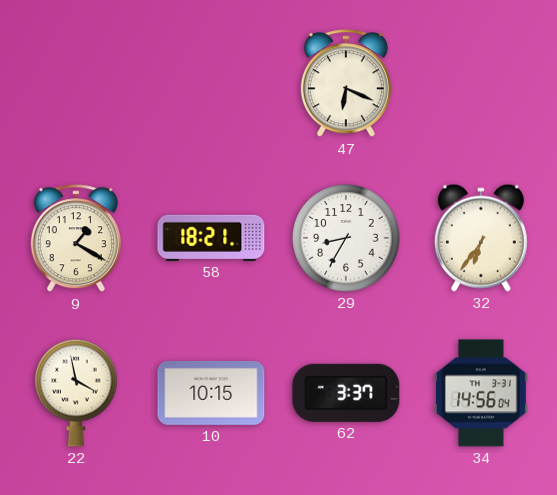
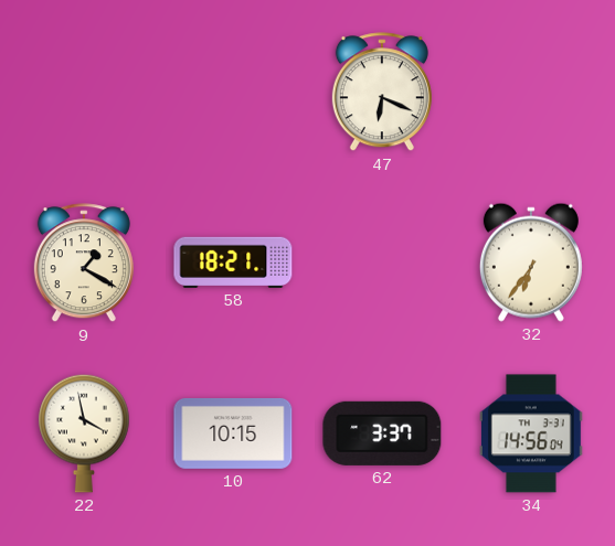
29: 8:35 -> none (346, 238)
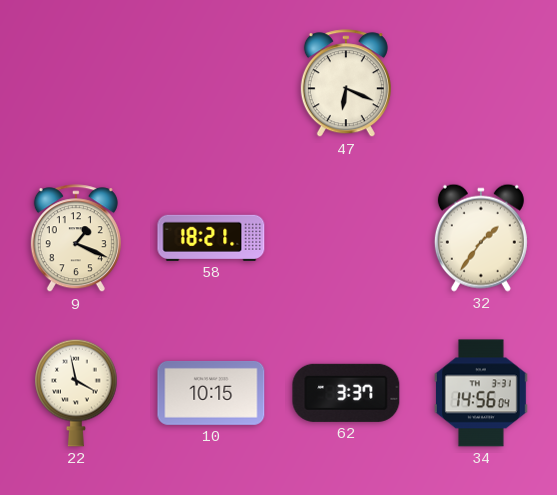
9: 1:20 -> 1:19 (76, 239)
32: 6:36 -> 1:36 (481, 238)
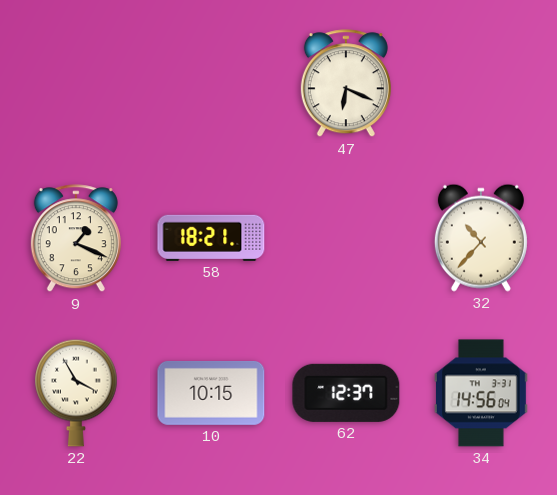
32: 1:36 -> 10:37 (481, 238)
22: 3:58 -> 3:55 (76, 393)
62: 3:37 -> 12:37 (346, 393)
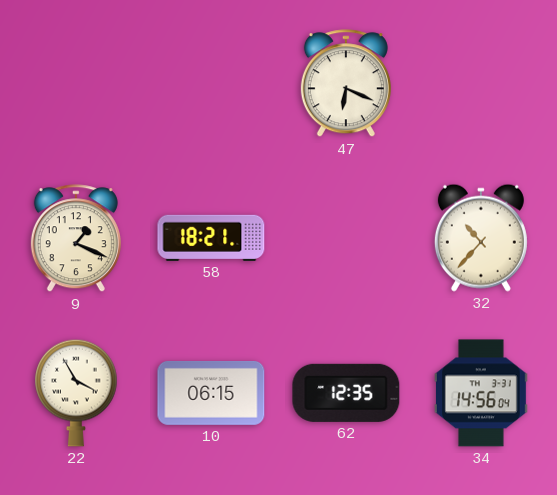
10: 10:15 -> 06:15 (211, 393)
62: 12:37 -> 12:35 (346, 393)
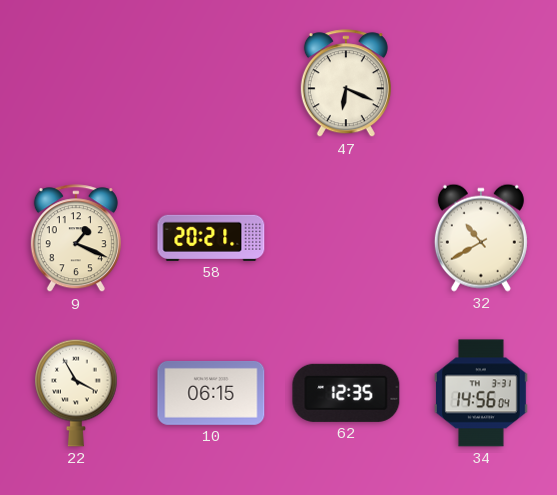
58: 18:21 -> 20:21 (211, 238)
32: 10:37 -> 10:40 (481, 238)
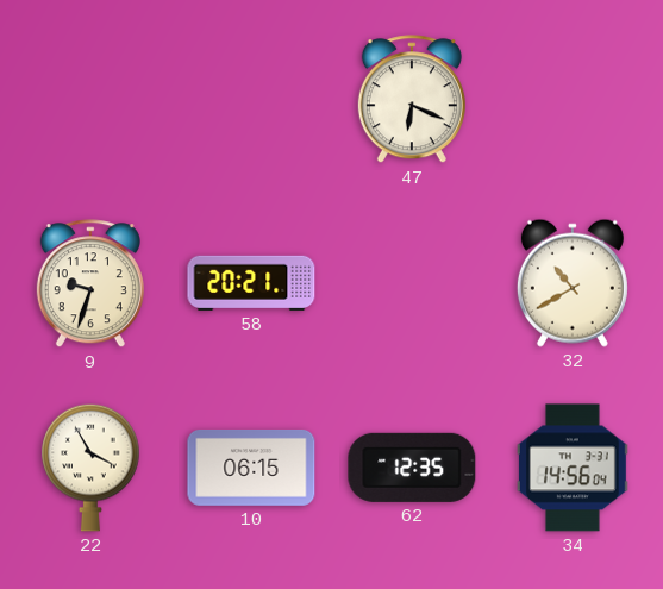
9: 1:19 -> 9:33 (90, 284)
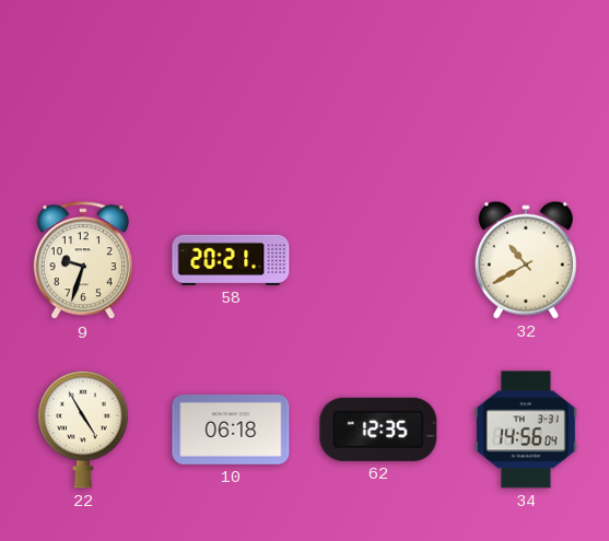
47: 6:19 -> none (412, 100)
22: 3:55 -> 4:55 (83, 430)
10: 06:15 -> 06:18 (231, 430)
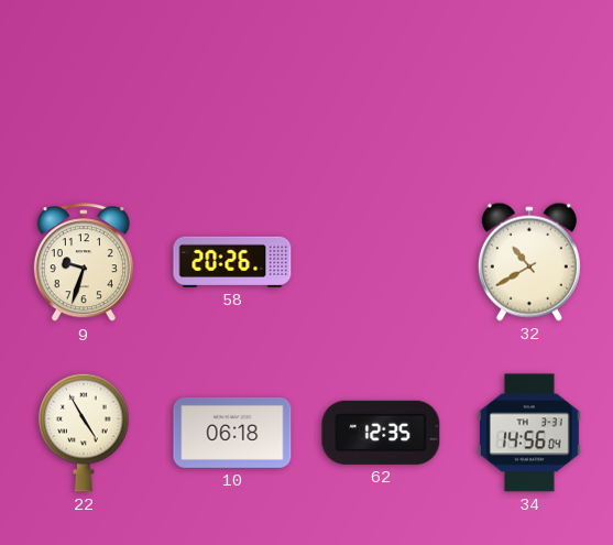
58: 20:21 -> 20:26 (232, 262)
